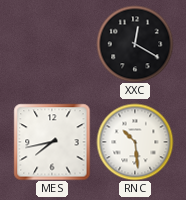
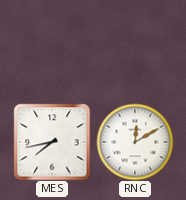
XXC: 12:20 -> none (135, 44)
RNC: 10:29 -> 12:10 (135, 142)
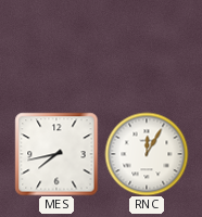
RNC: 12:10 -> 12:05 (147, 154)
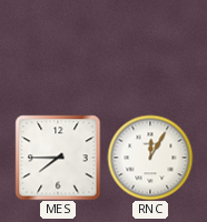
MES: 7:43 -> 7:45 (58, 158)
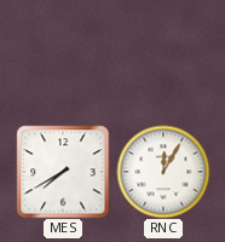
MES: 7:45 -> 7:40 (63, 172)
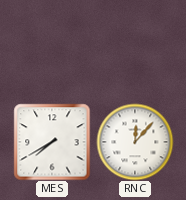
RNC: 12:05 -> 12:07 (135, 142)
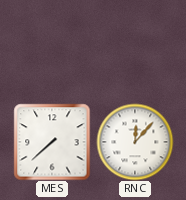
MES: 7:40 -> 7:38 (52, 142)
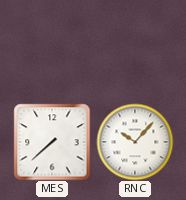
RNC: 12:07 -> 10:07 (135, 142)
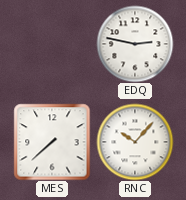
EDQ: none -> 2:47 (135, 44)
